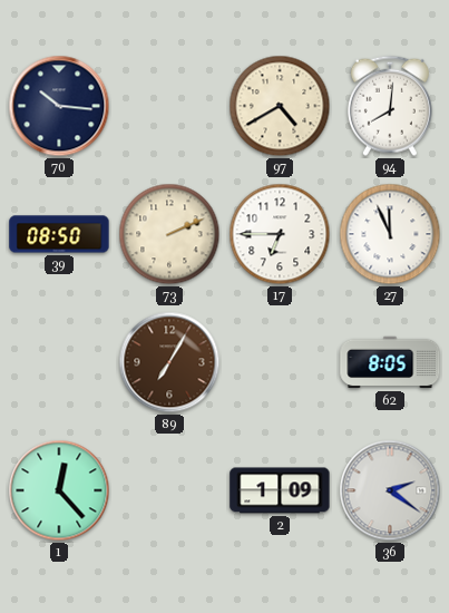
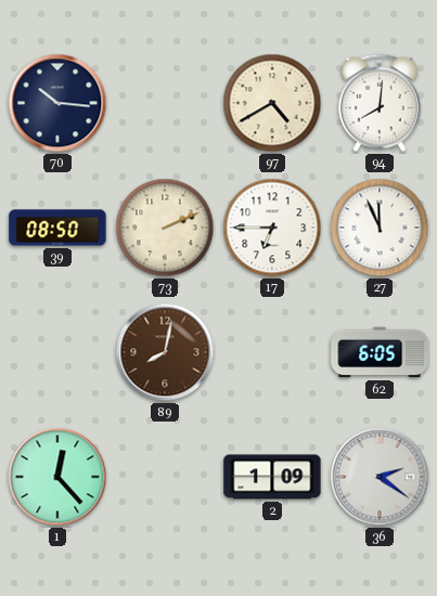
89: 7:05 -> 8:02 (165, 352)
62: 8:05 -> 6:05 (380, 352)
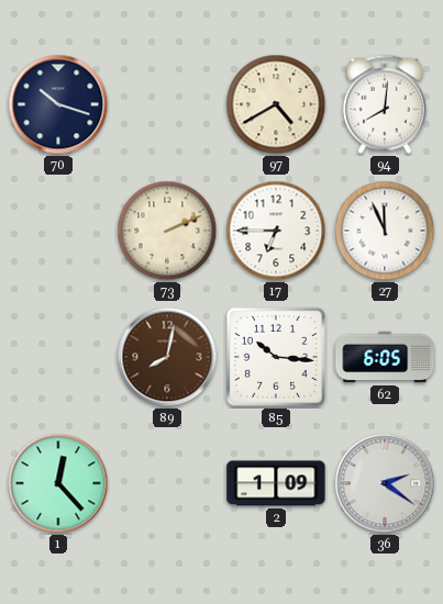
70: 10:16 -> 10:18 (58, 104)
39: 08:50 -> none (57, 228)
85: none -> 10:16 (276, 357)
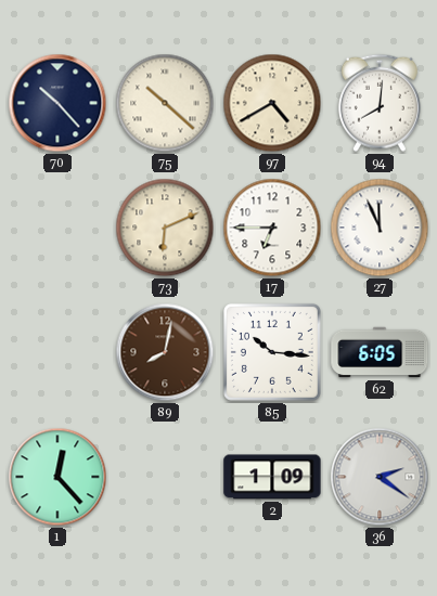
70: 10:18 -> 10:23 (57, 103)
75: none -> 10:22 (165, 103)
73: 2:11 -> 6:11 (165, 228)
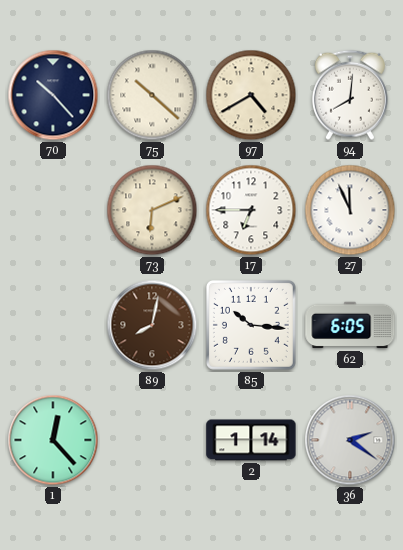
2: 1:09 -> 1:14 (251, 440)
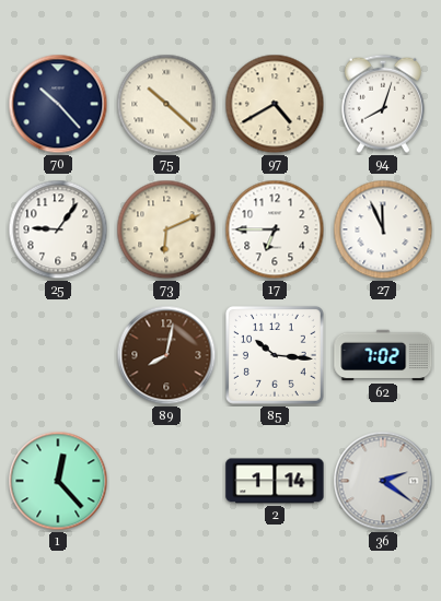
94: 8:01 -> 8:03 (383, 104)
25: none -> 9:06 (58, 229)
62: 6:05 -> 7:02 (383, 355)
